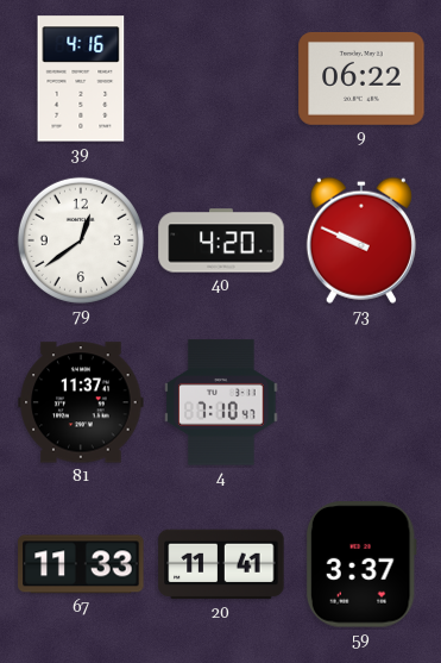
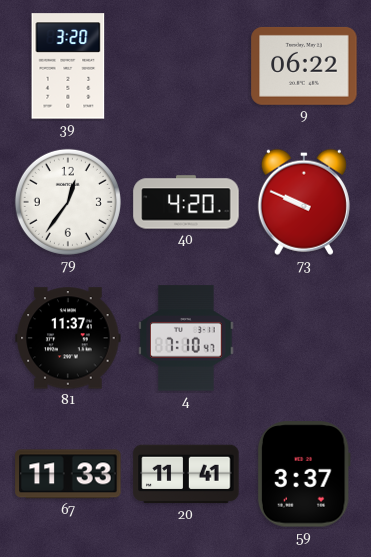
39: 4:16 -> 3:20 (68, 66)
79: 12:39 -> 12:36 (68, 202)
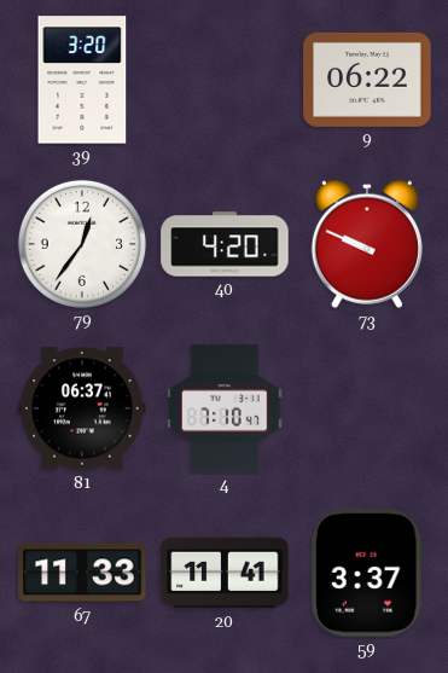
81: 11:37 -> 06:37 (82, 408)
